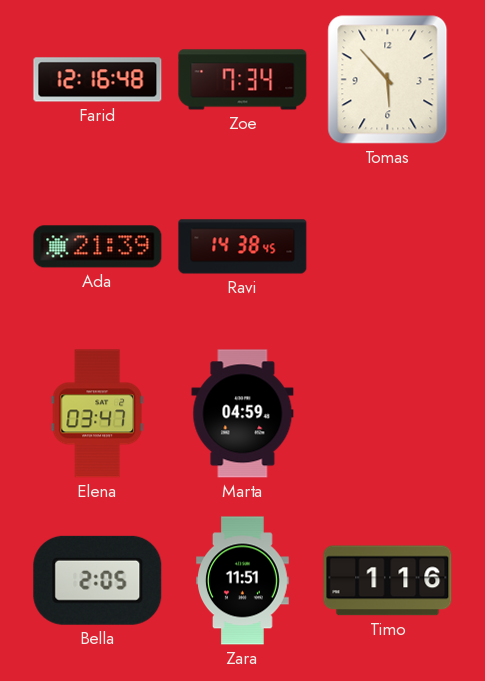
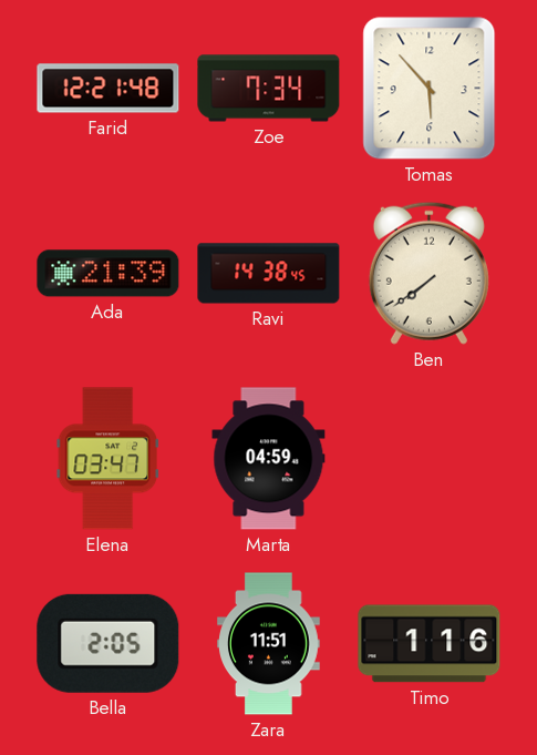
Farid: 12:16 -> 12:21 (109, 89)
Ben: none -> 7:39 (428, 273)
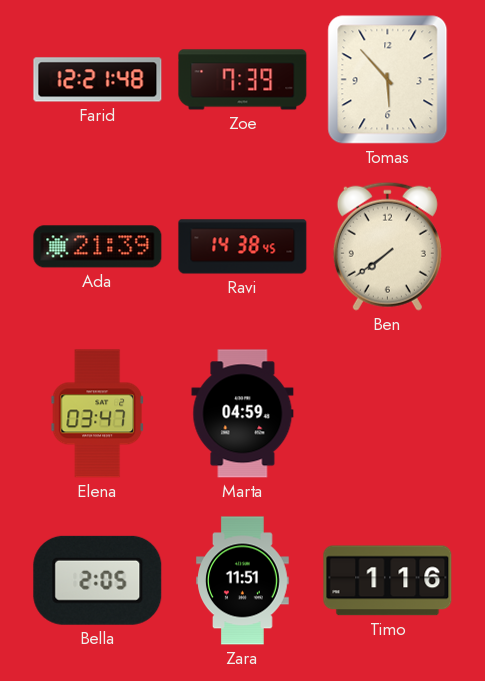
Zoe: 7:34 -> 7:39 (243, 80)
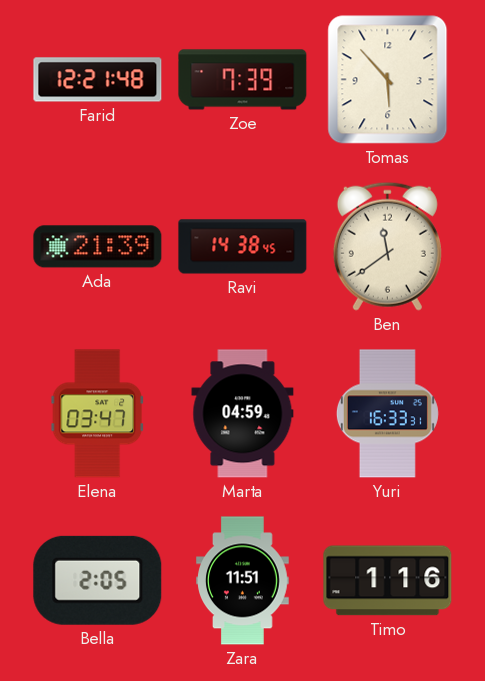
Ben: 7:39 -> 11:39 (387, 246)
Yuri: none -> 16:33 (387, 414)
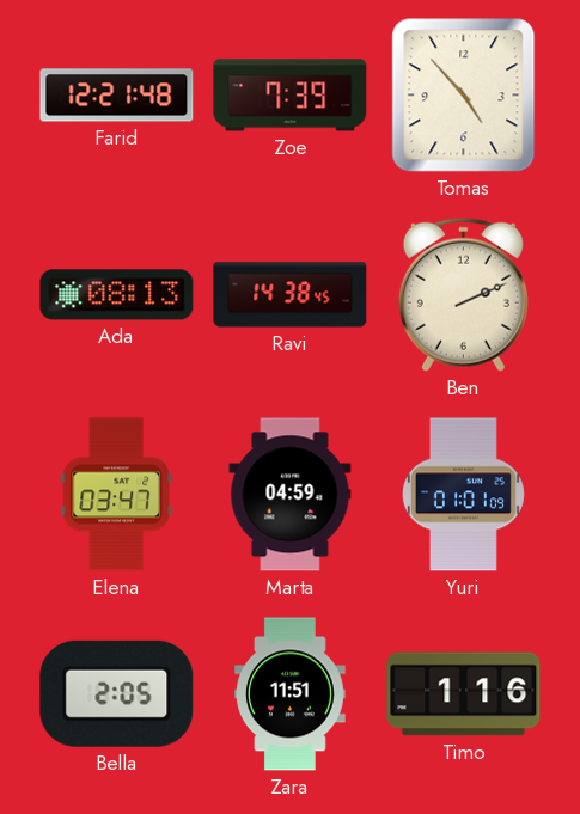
Tomas: 5:53 -> 4:53 (464, 96)
Ada: 21:39 -> 08:13 (117, 295)
Ben: 11:39 -> 2:11 (463, 294)
Yuri: 16:33 -> 01:01 (463, 495)
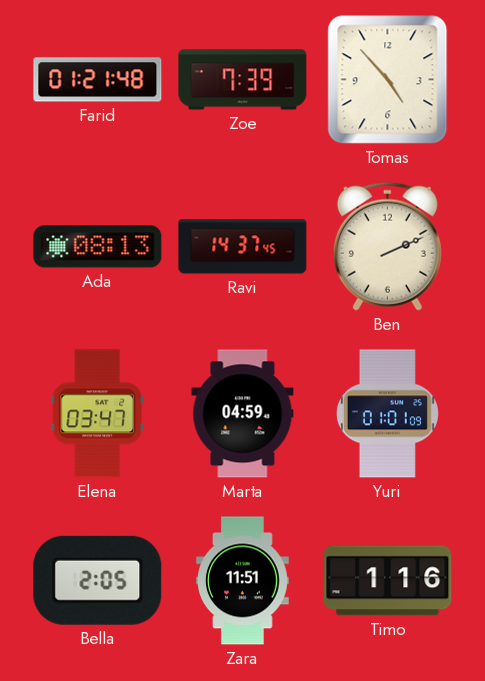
Farid: 12:21 -> 01:21 (98, 80)
Ravi: 14:38 -> 14:37 (243, 247)
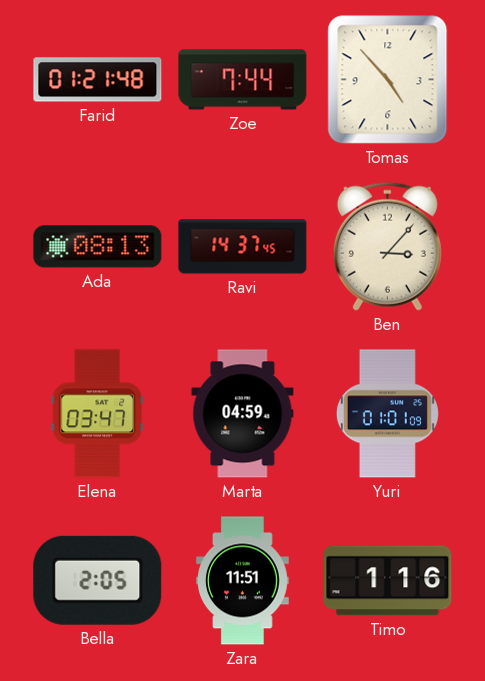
Zoe: 7:39 -> 7:44 (243, 80)
Ben: 2:11 -> 3:07 (387, 246)
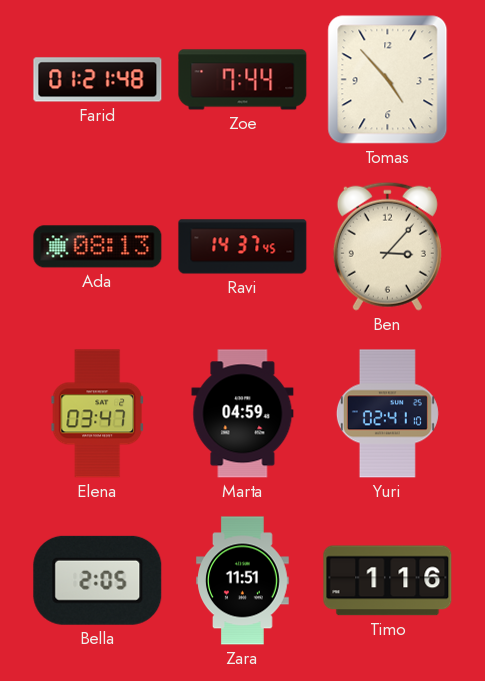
Yuri: 01:01 -> 02:41 (387, 414)
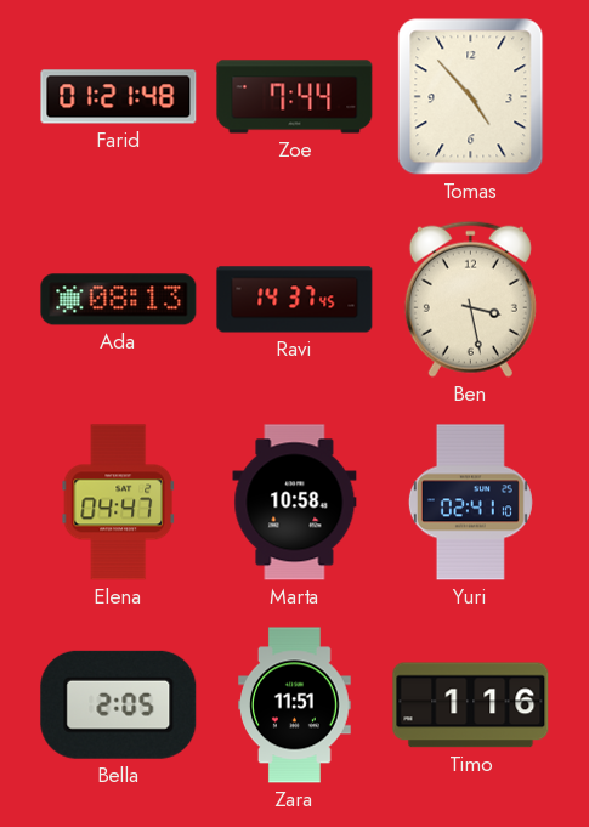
Ben: 3:07 -> 3:28 (470, 299)
Elena: 03:47 -> 04:47 (118, 503)
Marta: 04:59 -> 10:58 (295, 503)
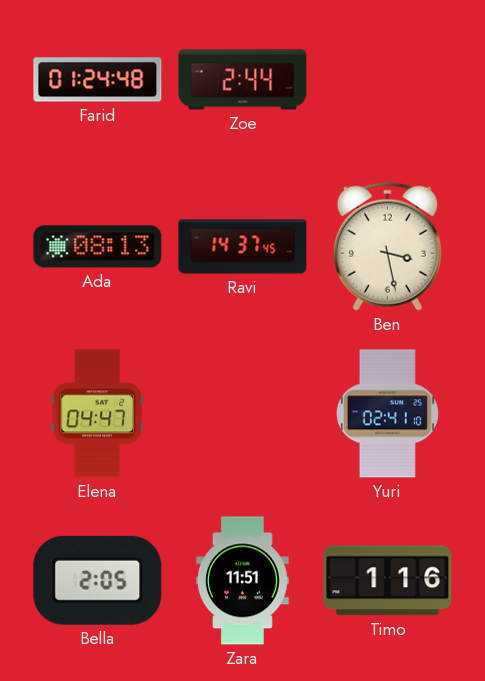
Farid: 01:21 -> 01:24 (98, 80)
Zoe: 7:44 -> 2:44 (243, 80)
Tomas: 4:53 -> none (471, 97)
Marta: 10:58 -> none (295, 503)
